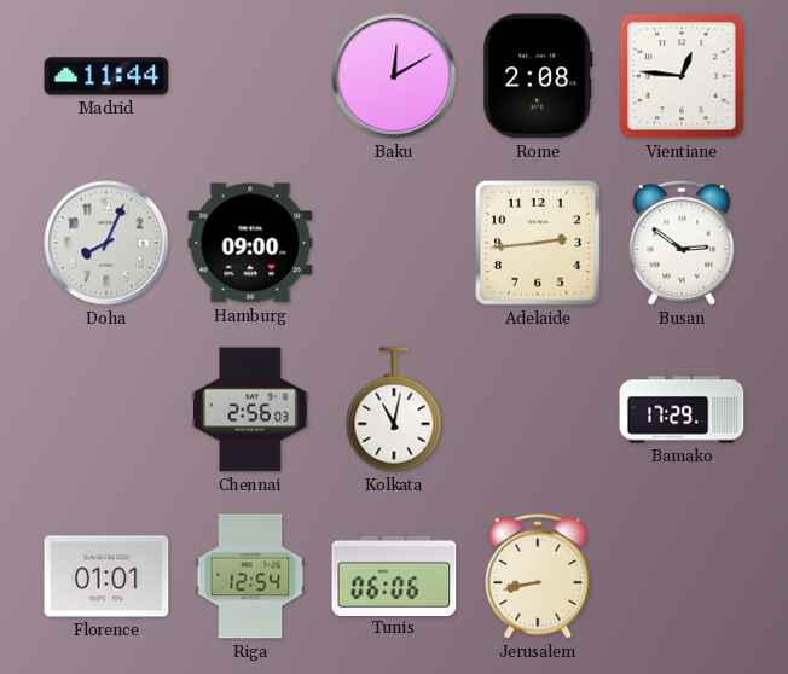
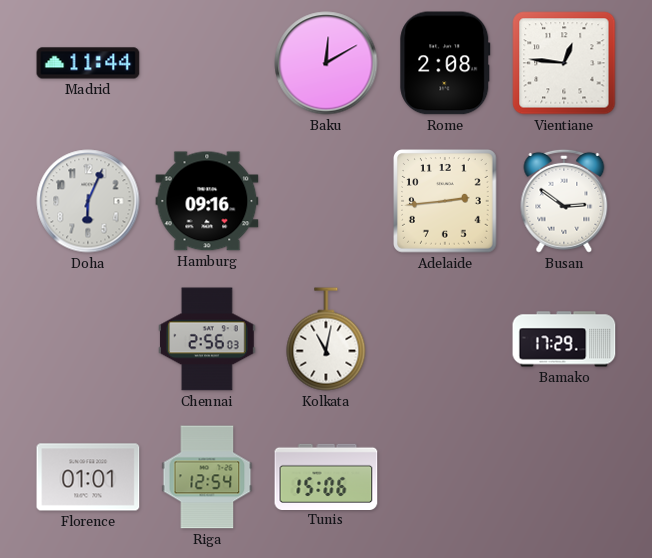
Doha: 8:04 -> 6:04 (88, 201)
Hamburg: 09:00 -> 09:16 (207, 201)
Tunis: 06:06 -> 15:06 (326, 476)
Jerusalem: 8:43 -> none (538, 576)
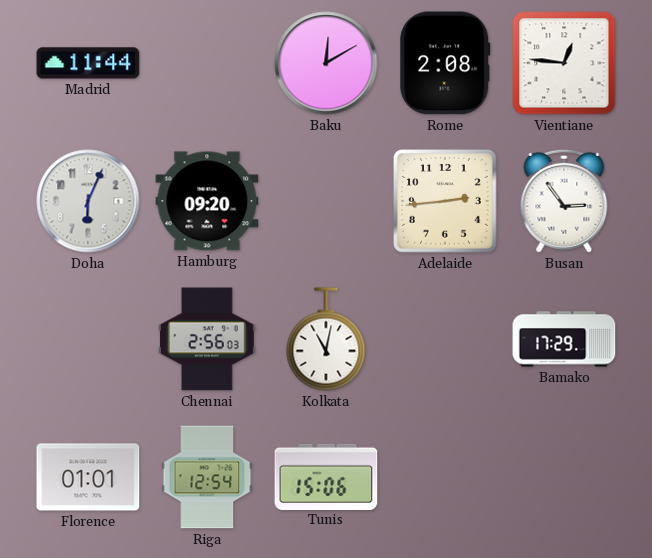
Hamburg: 09:16 -> 09:20 (207, 201)
Busan: 2:51 -> 2:54 (564, 201)
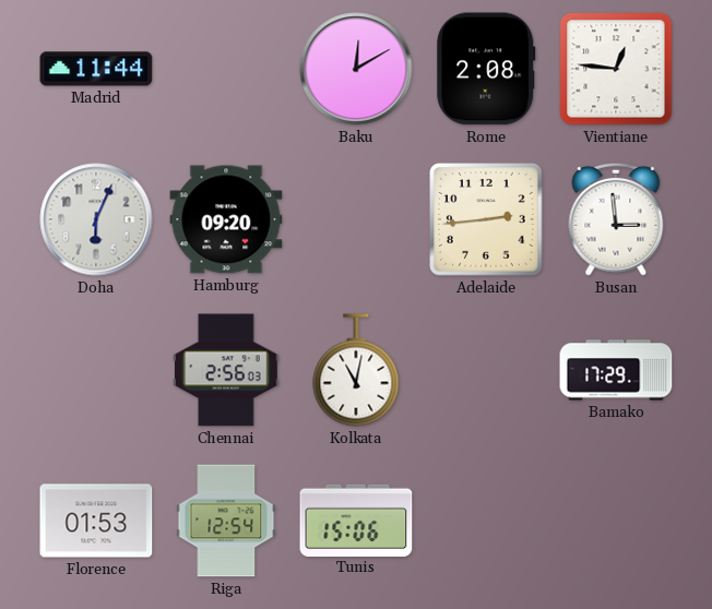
Busan: 2:54 -> 2:59 (616, 219)
Florence: 01:01 -> 01:53 (96, 521)
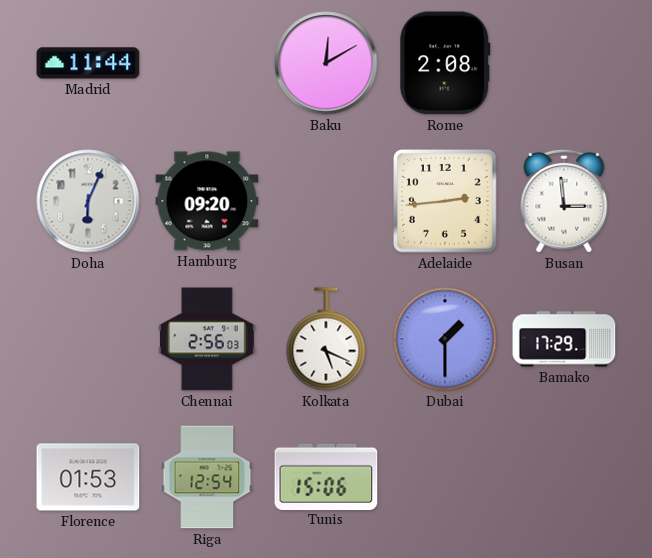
Vientiane: 12:46 -> none (616, 69)
Kolkata: 11:02 -> 5:19 (326, 339)
Dubai: none -> 1:30 (445, 339)
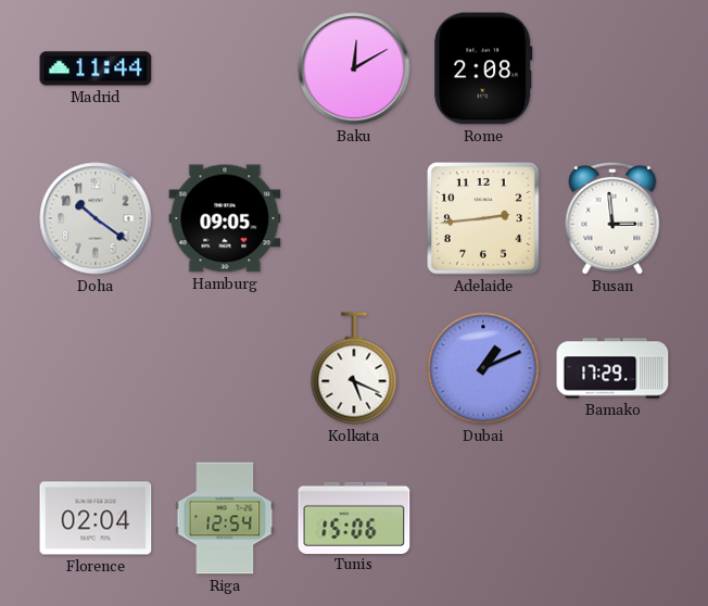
Doha: 6:04 -> 10:21 (96, 218)
Hamburg: 09:20 -> 09:05 (225, 218)
Chennai: 2:56 -> none (208, 339)
Dubai: 1:30 -> 1:11 (483, 368)
Florence: 01:53 -> 02:04 (96, 518)
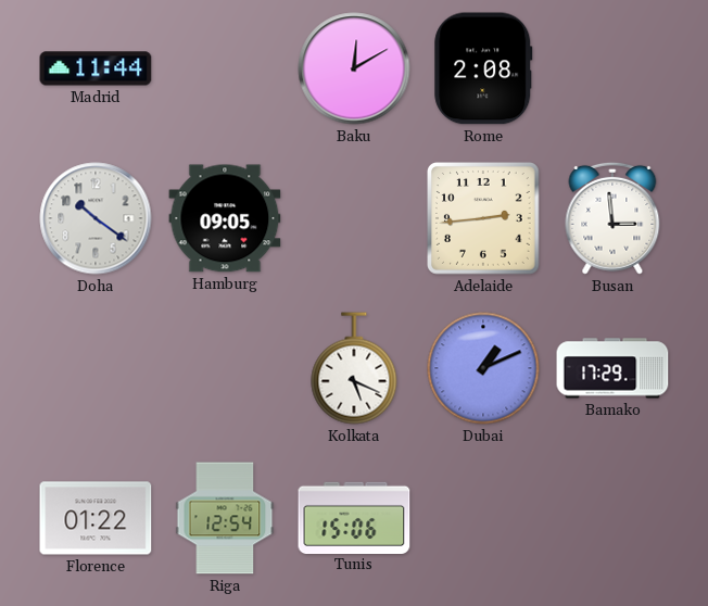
Florence: 02:04 -> 01:22 (96, 518)
